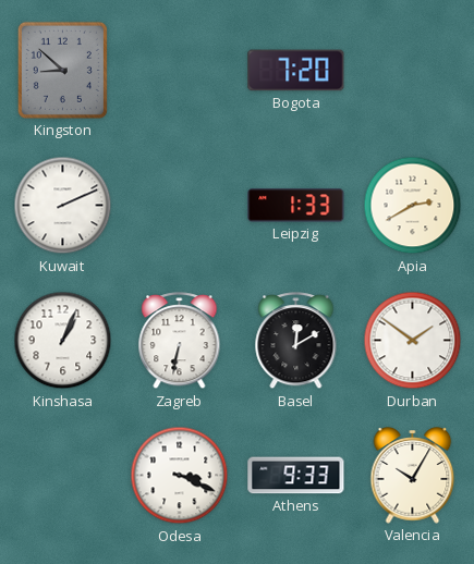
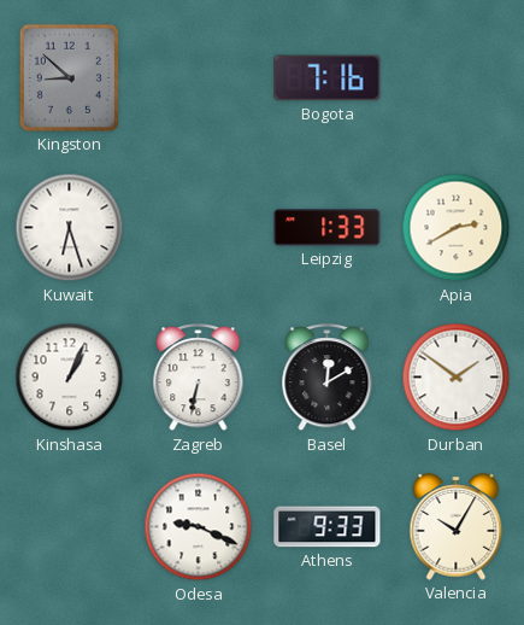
Bogota: 7:20 -> 7:16 (328, 78)
Kuwait: 2:11 -> 6:27 (70, 228)
Odesa: 3:19 -> 9:19 (199, 527)
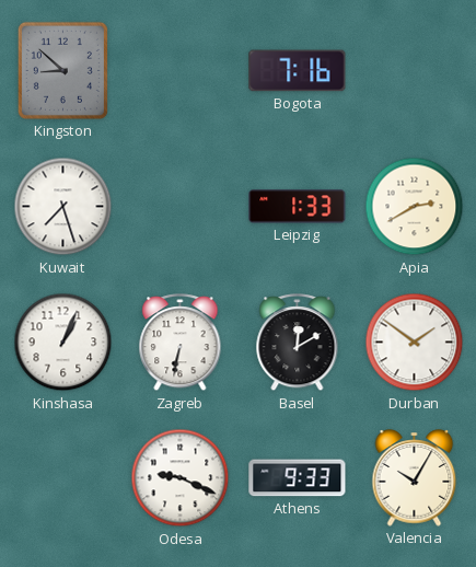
Kuwait: 6:27 -> 7:27 (63, 207)
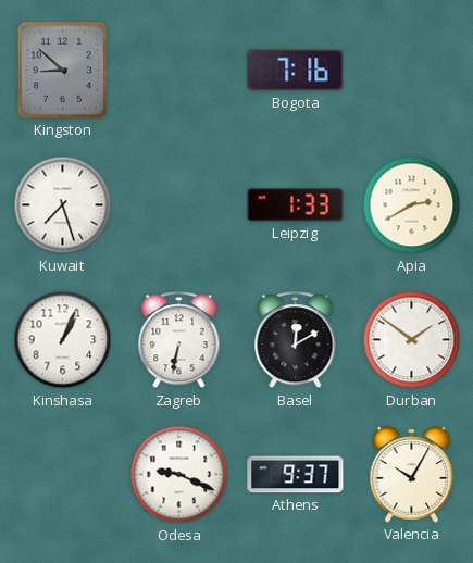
Athens: 9:33 -> 9:37 (296, 475)
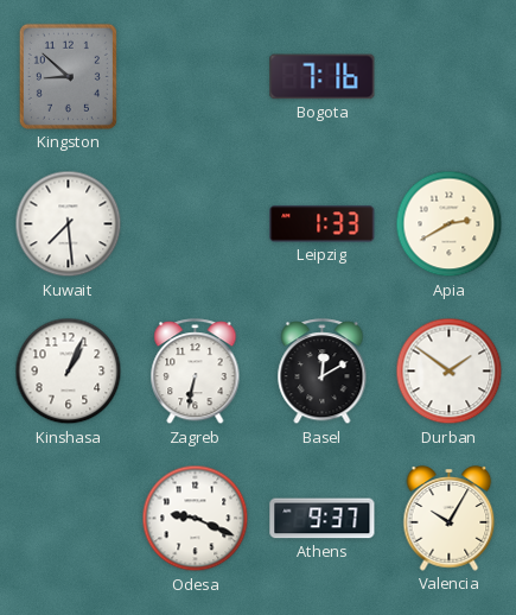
Kuwait: 7:27 -> 7:29 (69, 224)
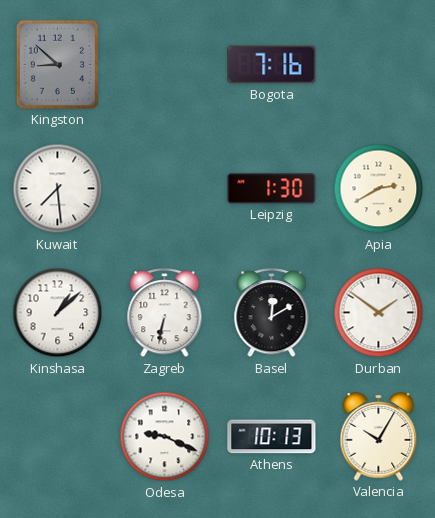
Leipzig: 1:33 -> 1:30 (272, 189)
Kinshasa: 1:04 -> 1:08 (58, 313)
Athens: 9:37 -> 10:13 (272, 437)
